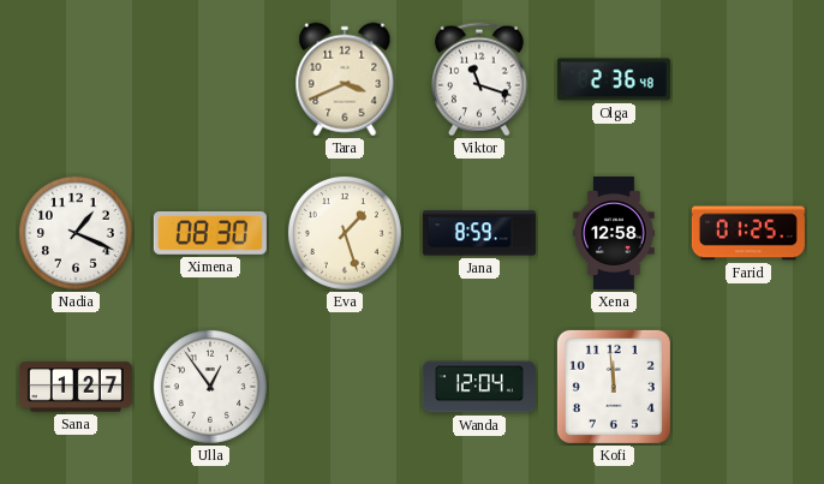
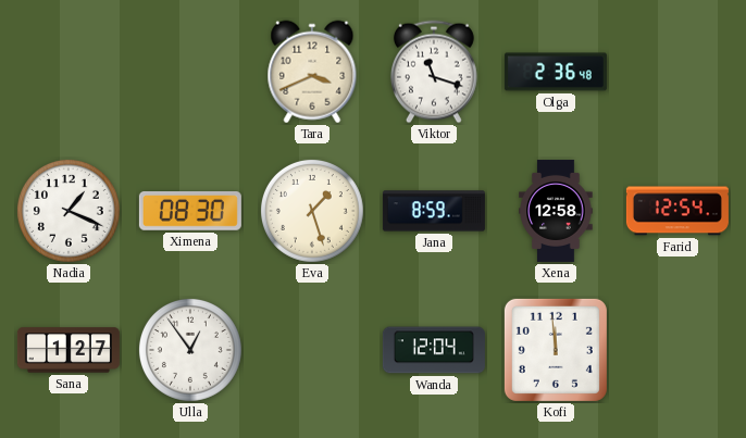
Farid: 01:25 -> 12:54 (677, 211)
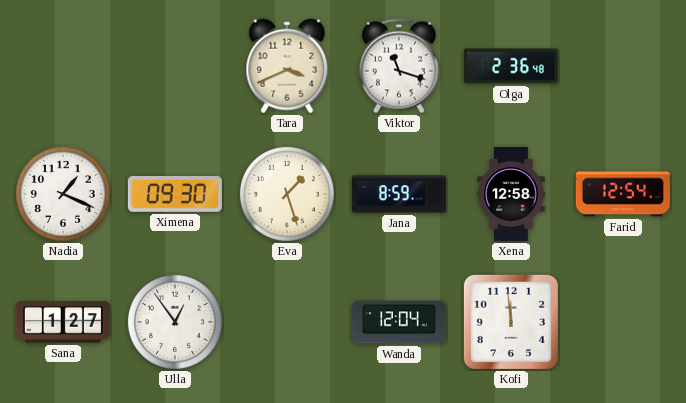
Ximena: 08:30 -> 09:30 (175, 195)
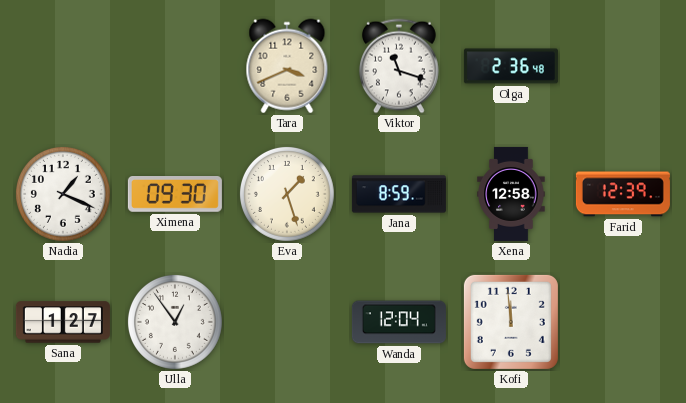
Farid: 12:54 -> 12:39 (623, 194)
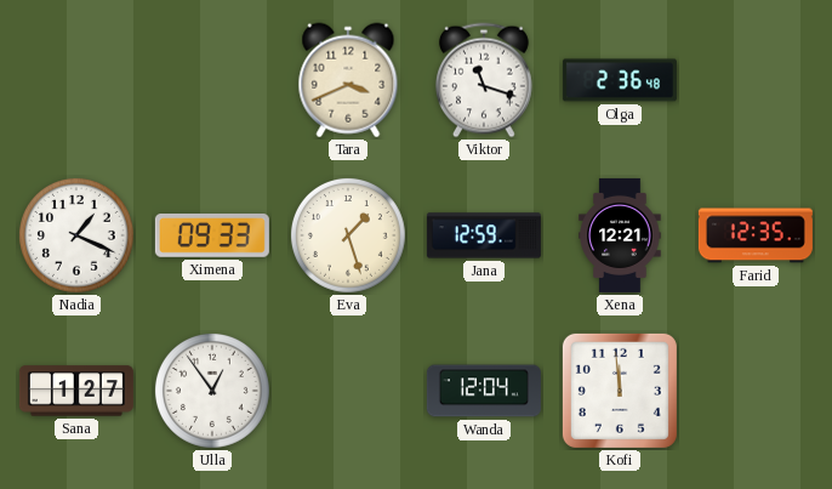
Ximena: 09:30 -> 09:33 (212, 237)
Jana: 8:59 -> 12:59 (484, 235)
Xena: 12:58 -> 12:21 (620, 235)
Farid: 12:39 -> 12:35 (756, 235)
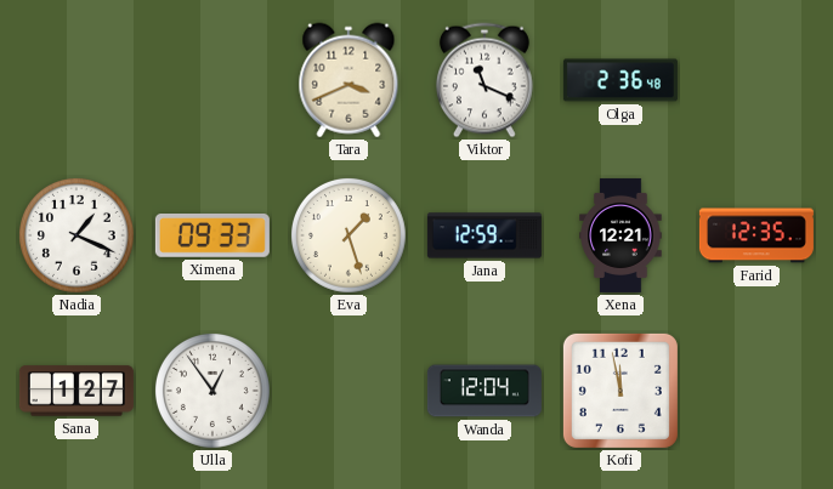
Viktor: 11:18 -> 11:19 (484, 80)
Kofi: 11:59 -> 11:58 (620, 391)
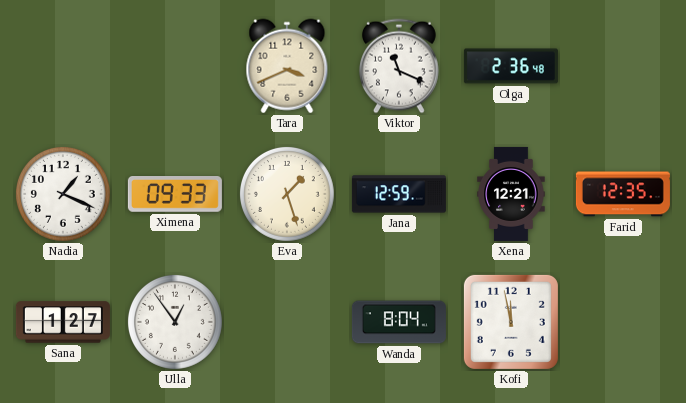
Wanda: 12:04 -> 8:04 (399, 322)
